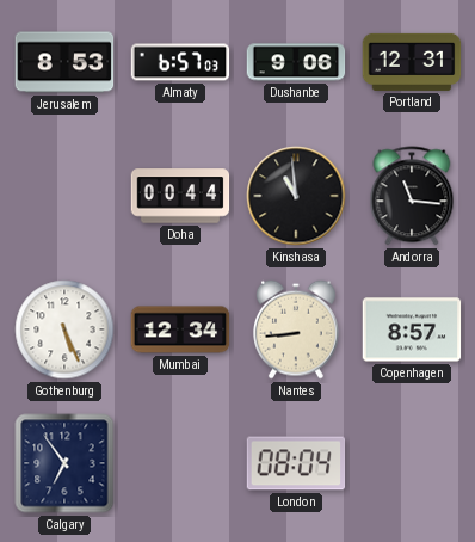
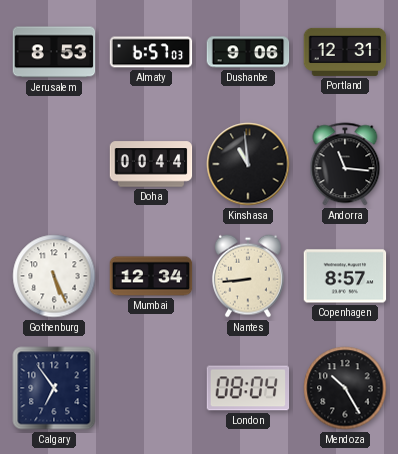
Mendoza: none -> 10:25 (345, 388)
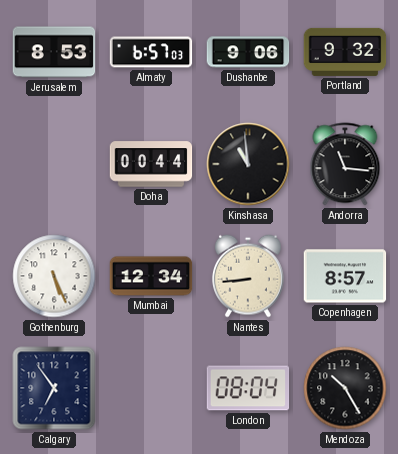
Portland: 12:31 -> 9:32 (345, 52)
